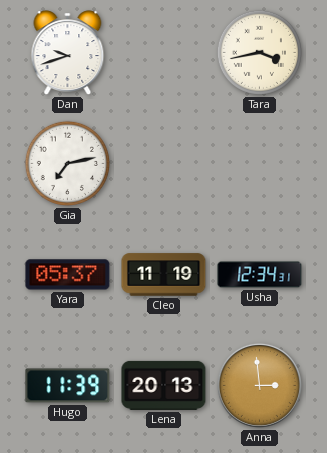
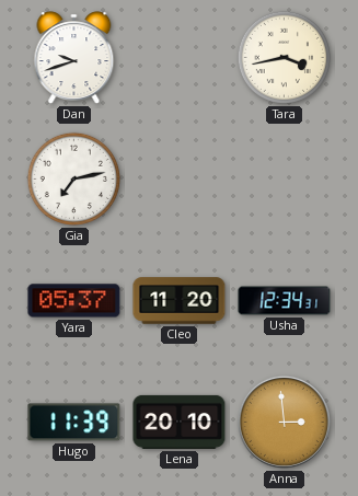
Cleo: 11:19 -> 11:20 (180, 301)
Lena: 20:13 -> 20:10 (180, 422)
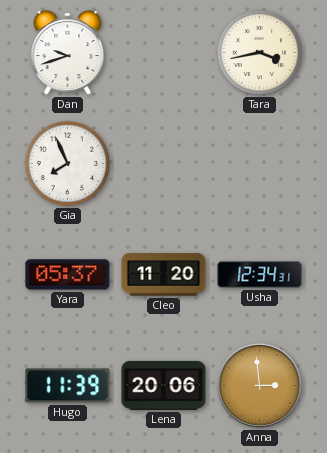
Gia: 7:13 -> 7:56 (67, 163)
Lena: 20:10 -> 20:06 (164, 385)
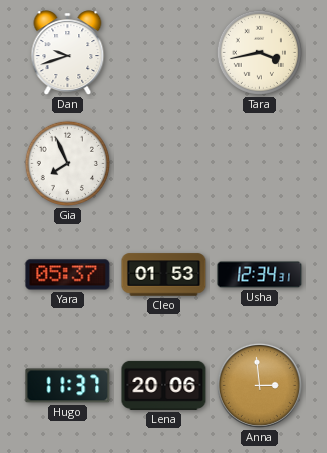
Cleo: 11:20 -> 01:53 (164, 275)
Hugo: 11:39 -> 11:37 (68, 386)
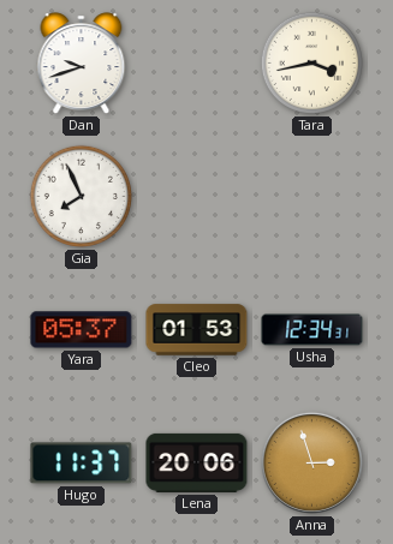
Anna: 2:59 -> 2:57 (311, 462)
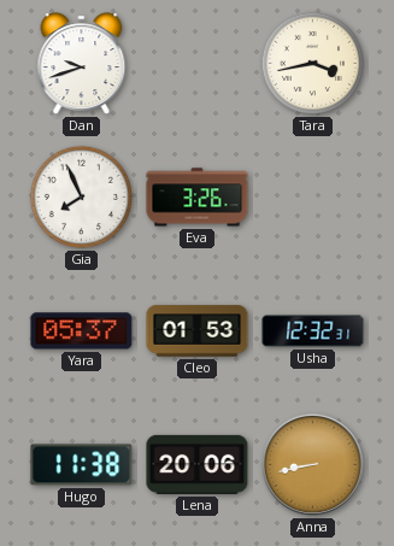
Eva: none -> 3:26 (198, 198)
Usha: 12:34 -> 12:32 (313, 331)
Hugo: 11:37 -> 11:38 (82, 465)
Anna: 2:57 -> 8:43 (312, 464)
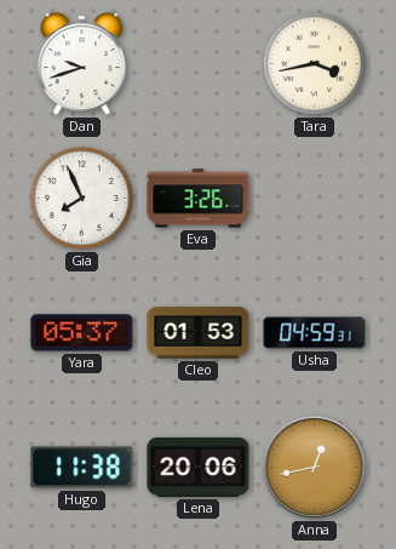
Usha: 12:32 -> 04:59 (315, 333)
Anna: 8:43 -> 12:43 (314, 467)
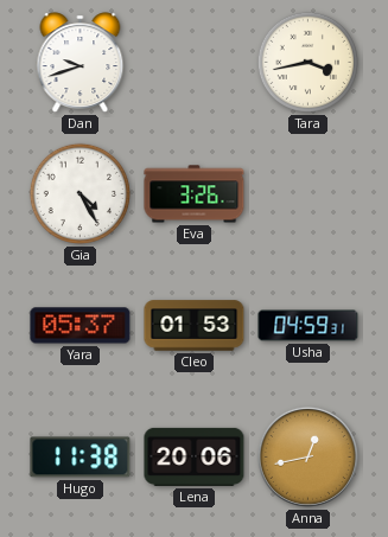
Gia: 7:56 -> 4:25 (79, 193)
